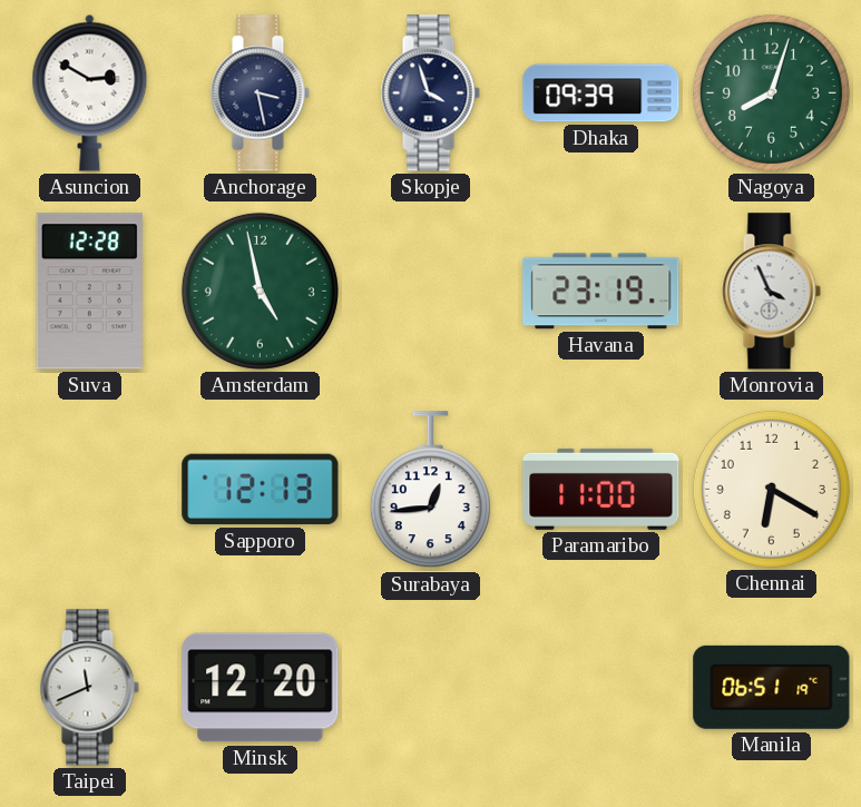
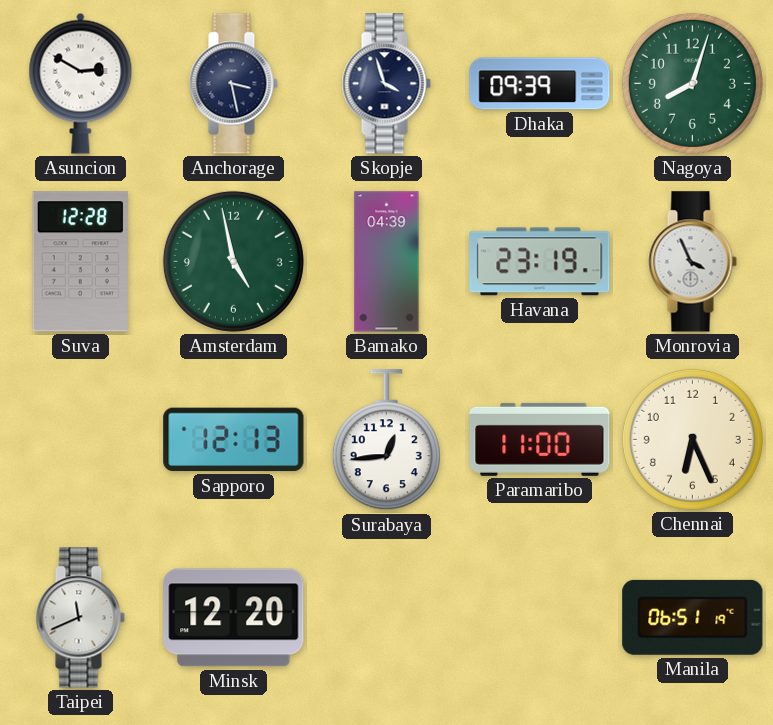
Bamako: none -> 04:39 (387, 262)
Chennai: 6:20 -> 6:26 (692, 439)
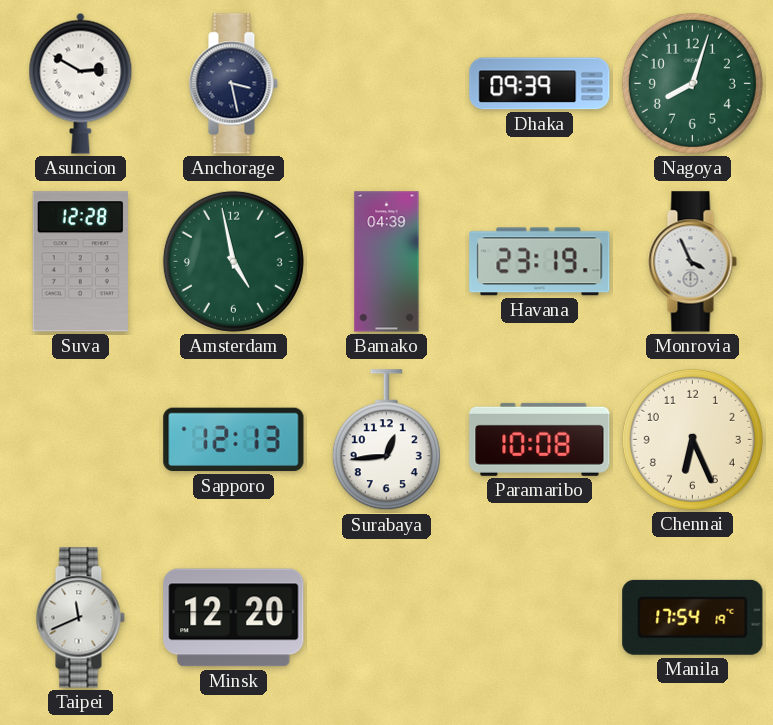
Skopje: 3:57 -> none (386, 84)
Paramaribo: 11:00 -> 10:08 (540, 439)
Manila: 06:51 -> 17:54 (693, 617)
